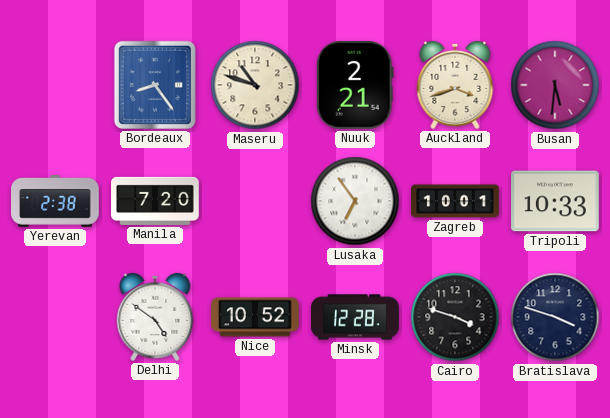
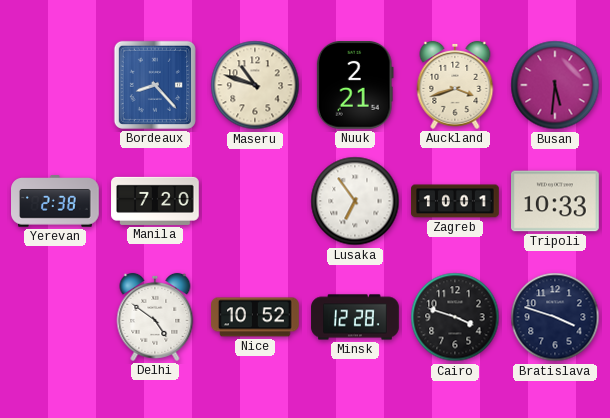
Bordeaux: 8:24 -> 8:23 (155, 85)
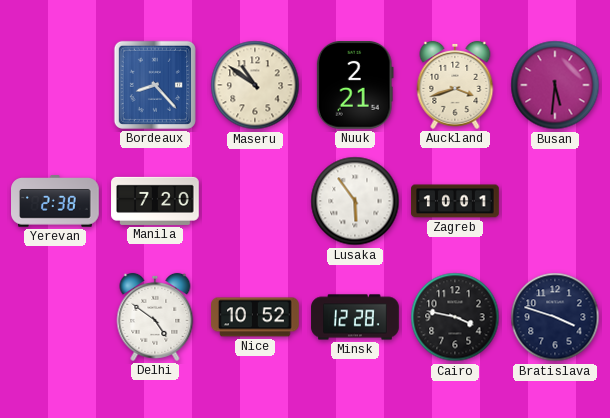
Maseru: 10:48 -> 10:51 (255, 85)
Lusaka: 6:54 -> 5:54 (355, 201)
Tripoli: 10:33 -> none (556, 201)
Cairo: 3:48 -> 3:47 (455, 317)
